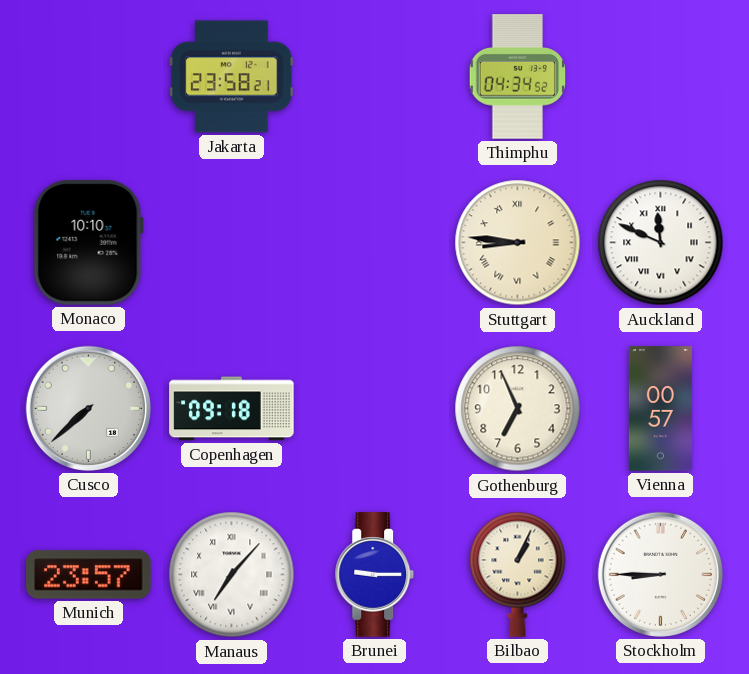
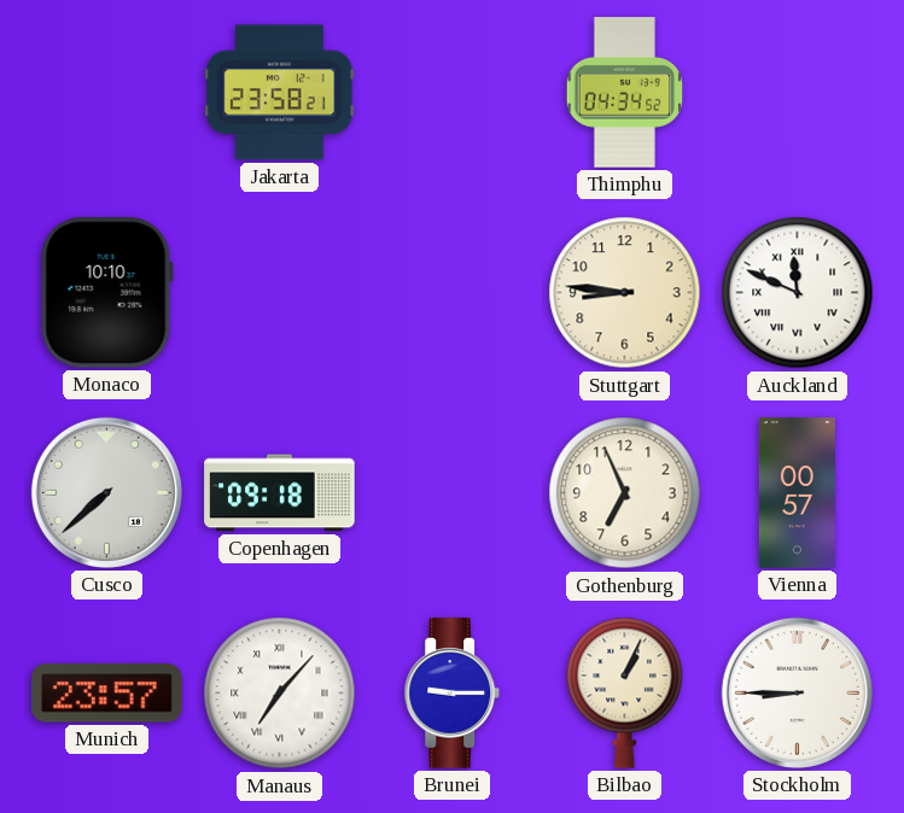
Stuttgart numerals: Roman -> Arabic (625, 293)
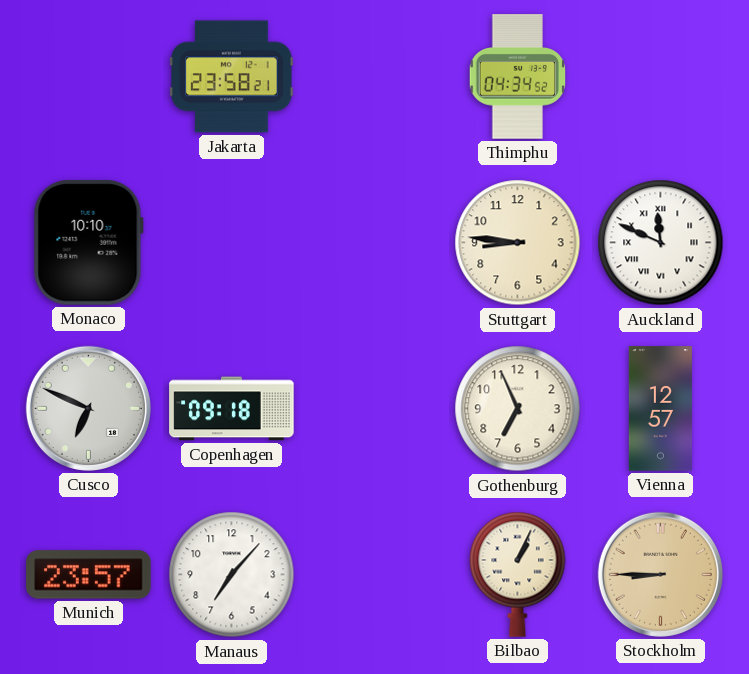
Cusco: 7:38 -> 6:49 (88, 408)
Vienna: 00:57 -> 12:57 (660, 409)
Manaus numerals: Roman -> Arabic (232, 575)
Brunei: 9:15 -> none (453, 694)
Stockholm dial: white -> champagne (660, 574)
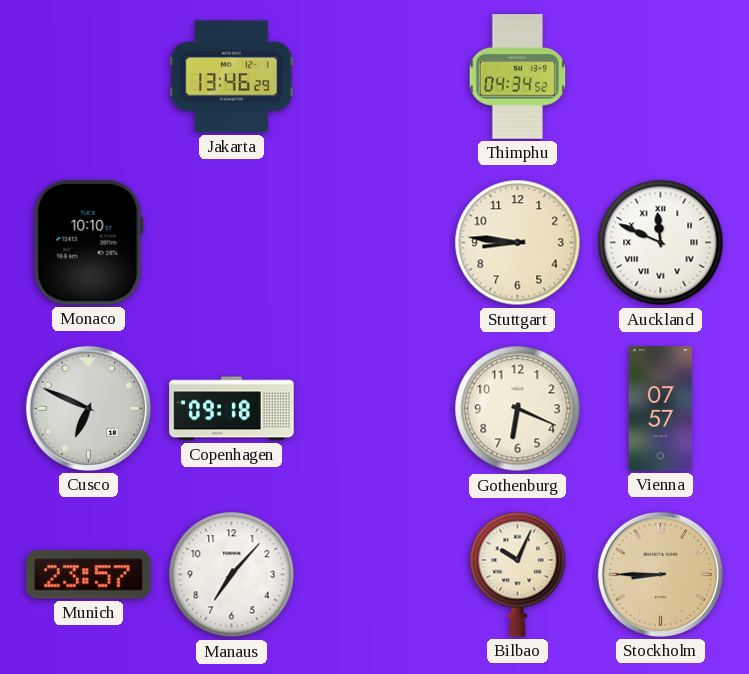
Jakarta: 23:58 -> 13:46 (232, 77)
Gothenburg: 6:56 -> 6:19 (518, 409)
Vienna: 12:57 -> 07:57 (660, 409)
Bilbao: 1:04 -> 10:04 (518, 574)
